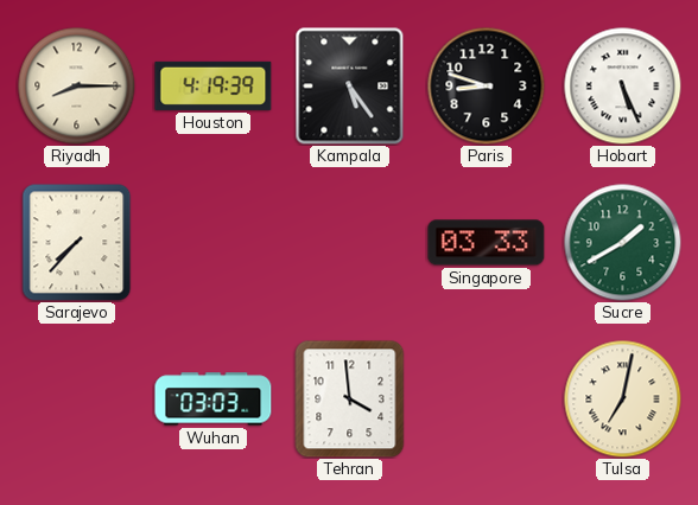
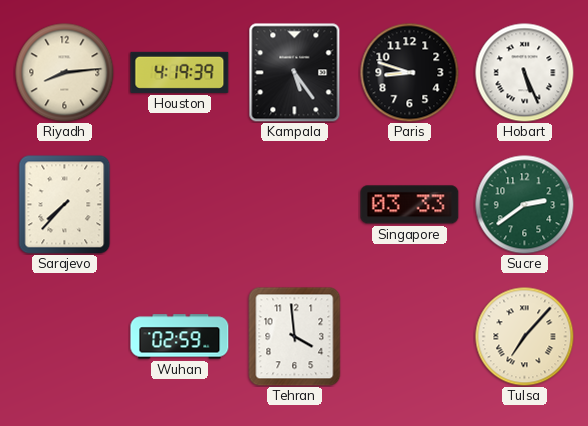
Riyadh: 8:15 -> 8:14 (65, 73)
Sucre: 1:40 -> 2:39 (525, 205)
Wuhan: 03:03 -> 02:59 (180, 337)
Tulsa: 7:02 -> 7:07 (525, 337)
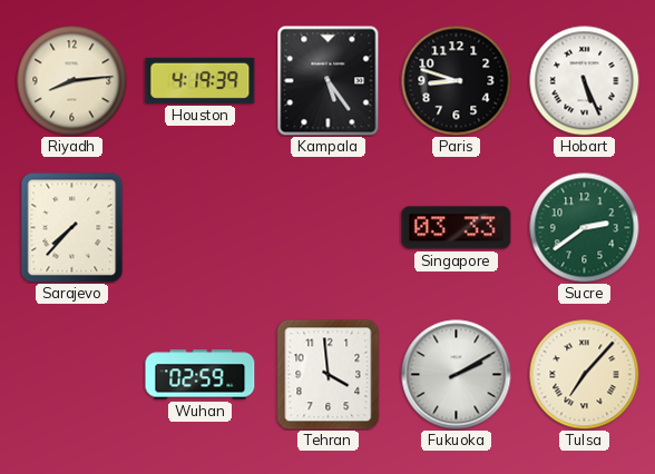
Fukuoka: none -> 2:10 (457, 375)
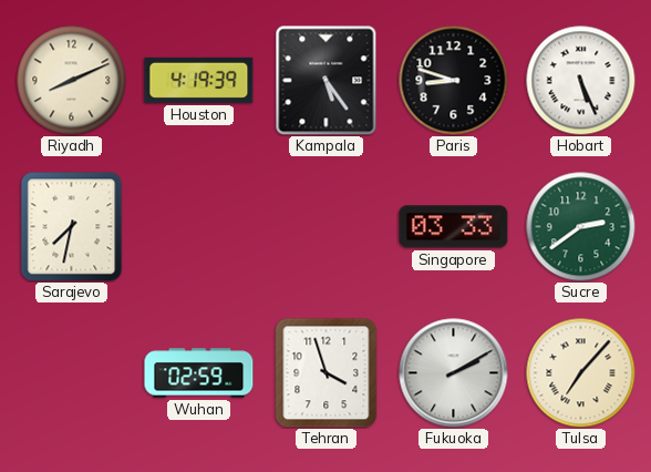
Riyadh: 8:14 -> 8:11 (72, 81)
Sarajevo: 7:37 -> 7:32 (72, 227)
Tehran: 3:59 -> 3:57 (327, 373)
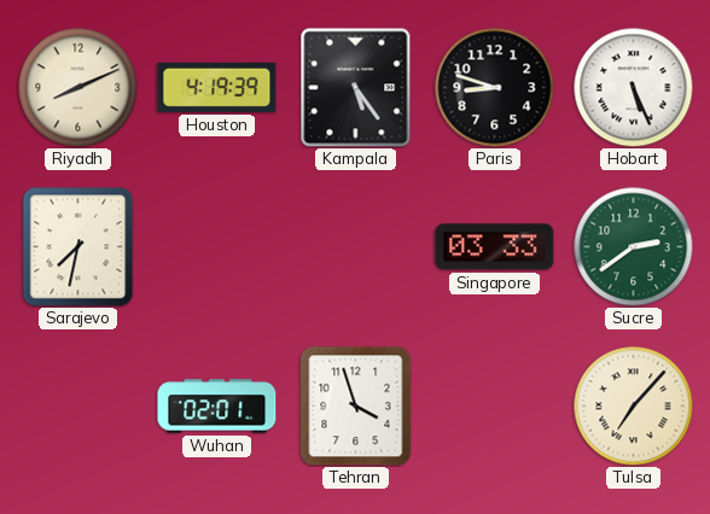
Wuhan: 02:59 -> 02:01 (217, 407)
Fukuoka: 2:10 -> none (454, 373)
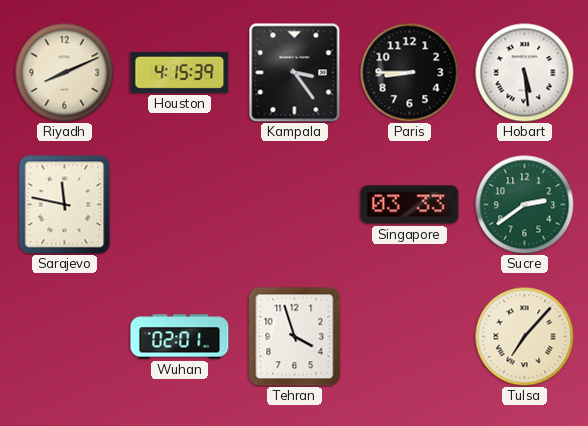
Houston: 4:19 -> 4:15 (180, 72)
Kampala: 5:24 -> 3:24 (295, 73)
Paris: 8:48 -> 8:45 (410, 73)
Hobart: 5:26 -> 5:29 (525, 73)
Sarajevo: 7:32 -> 11:47 (65, 205)
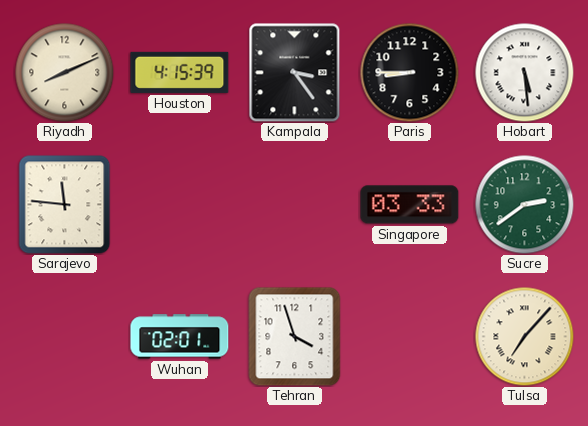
Sarajevo: 11:47 -> 11:46 (65, 205)
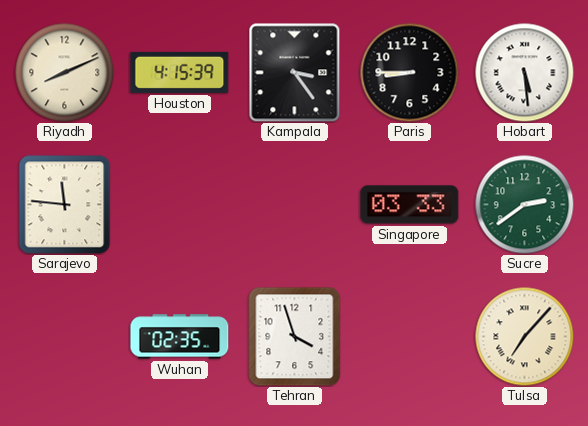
Wuhan: 02:01 -> 02:35 (180, 337)
